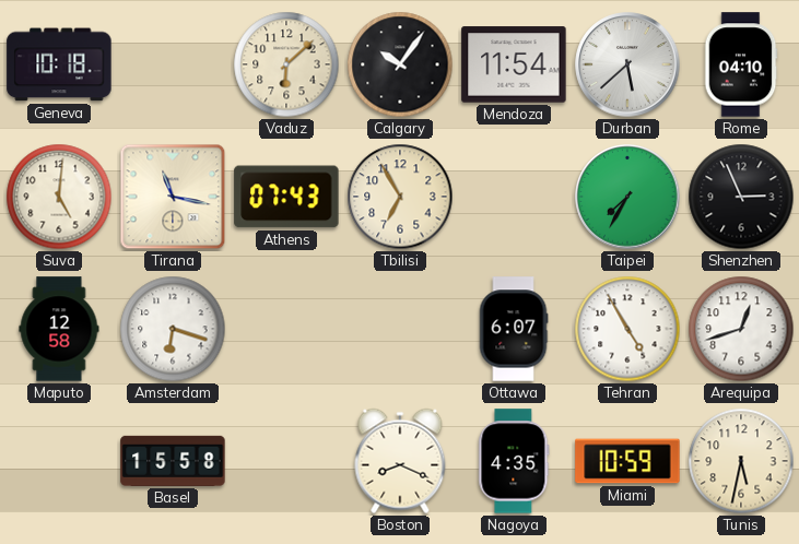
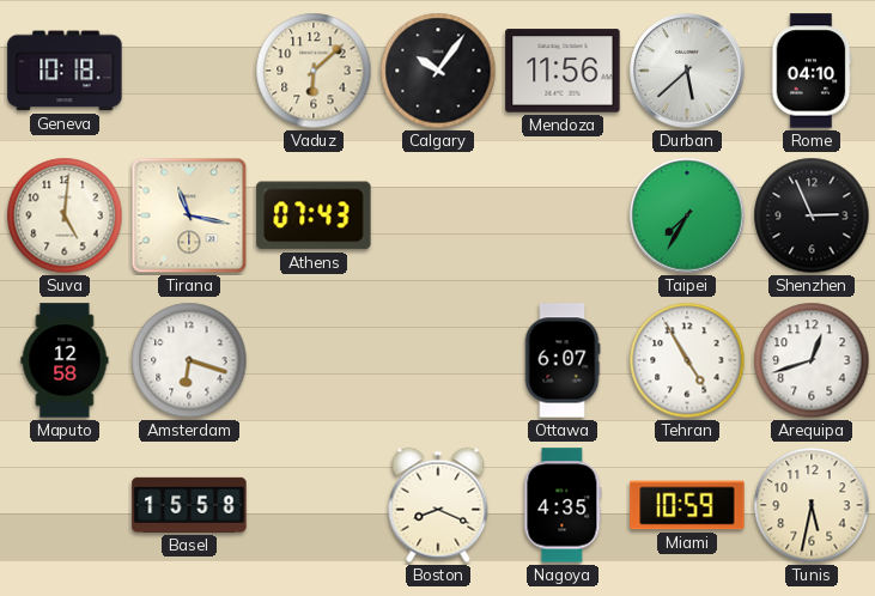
Mendoza: 11:54 -> 11:56 (563, 71)
Tbilisi: 6:55 -> none (400, 197)
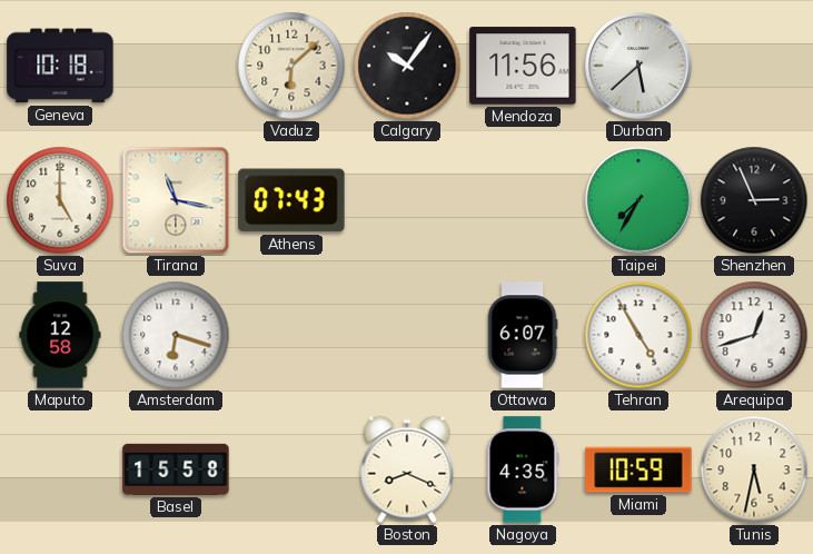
Rome: 04:10 -> none (812, 71)
Suva: 5:01 -> 5:00 (60, 200)
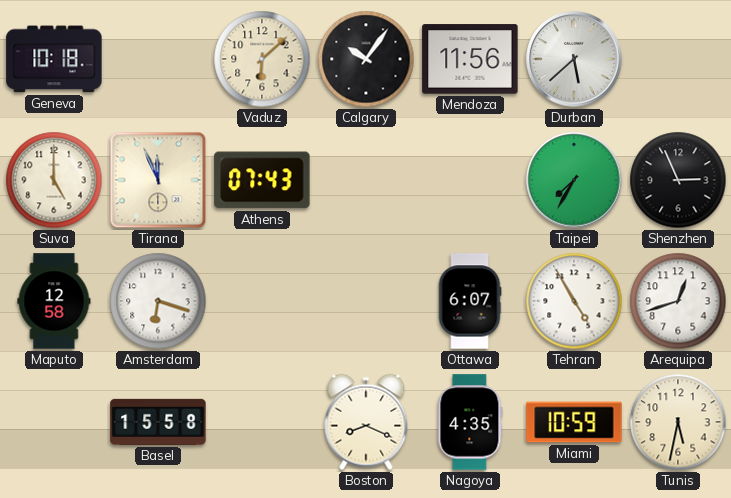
Tirana: 11:17 -> 11:56 (158, 180)
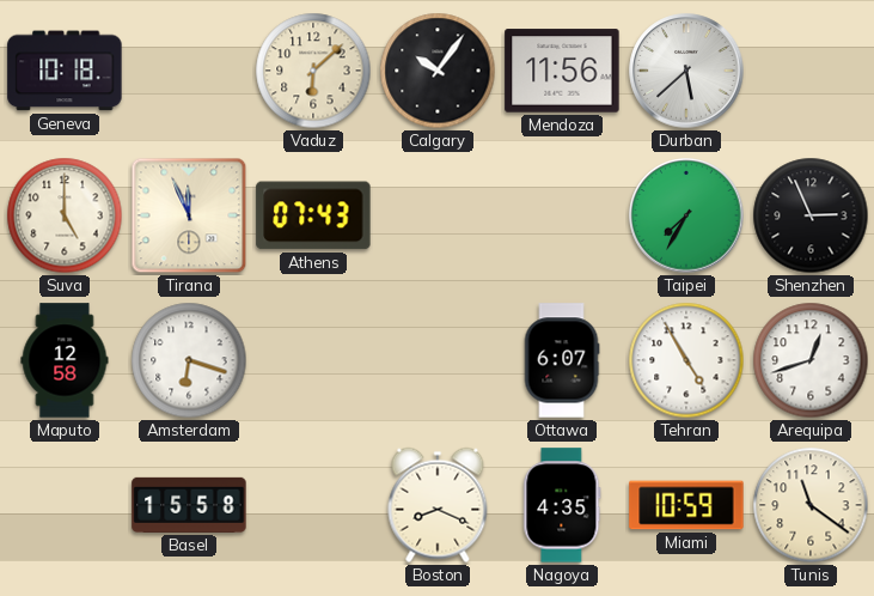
Tunis: 5:32 -> 11:21 (811, 505)
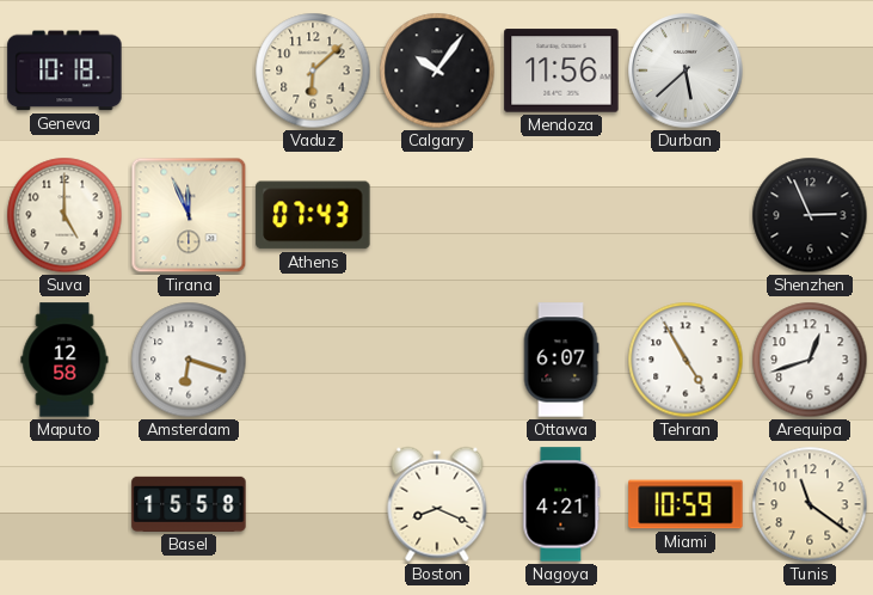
Taipei: 7:35 -> none (686, 215)
Nagoya: 4:35 -> 4:21 (561, 504)
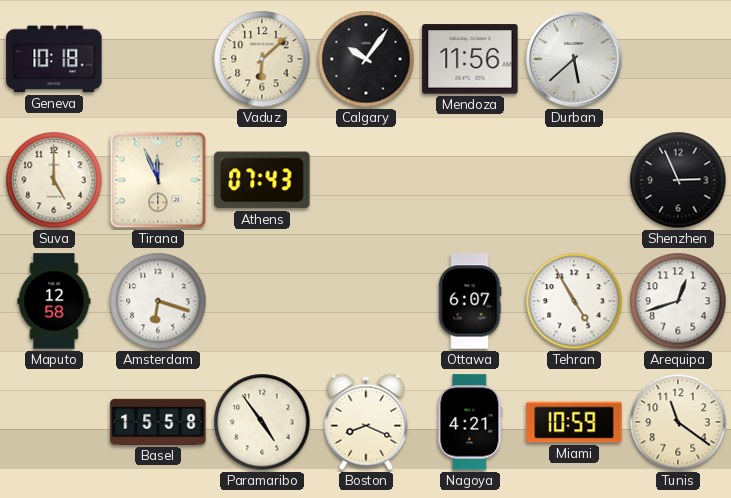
Paramaribo: none -> 4:54 (262, 422)
